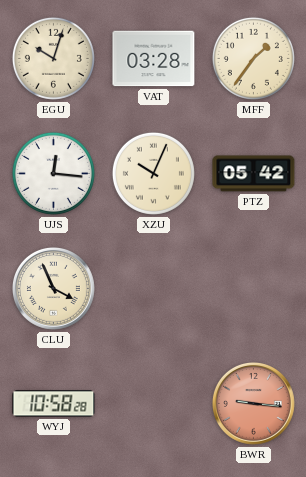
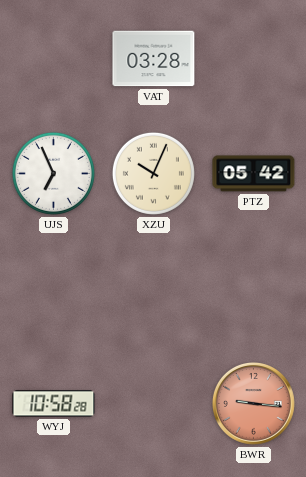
EGU: 10:03 -> none (53, 58)
MFF: 1:36 -> none (253, 58)
UJS: 12:16 -> 6:56 (53, 173)
CLU: 3:56 -> none (53, 288)
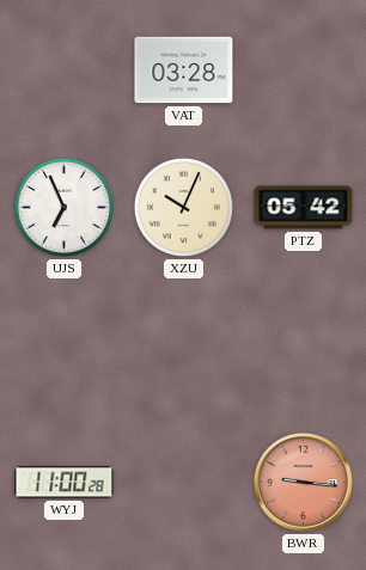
WYJ: 10:58 -> 11:00 (65, 483)
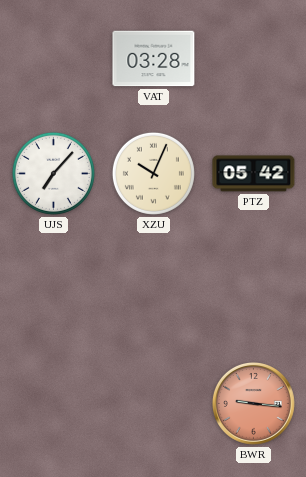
UJS: 6:56 -> 7:07 (53, 173)
WYJ: 11:00 -> none (65, 483)
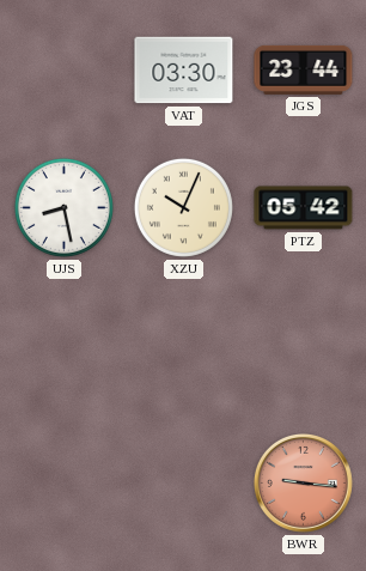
VAT: 03:28 -> 03:30 (184, 71)
JGS: none -> 23:44 (304, 69)
UJS: 7:07 -> 8:28 (63, 207)
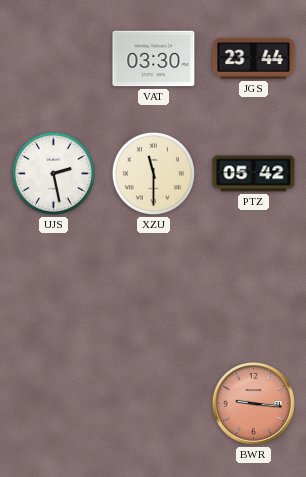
UJS: 8:28 -> 2:28 (53, 173)
XZU: 10:04 -> 11:30 (153, 173)
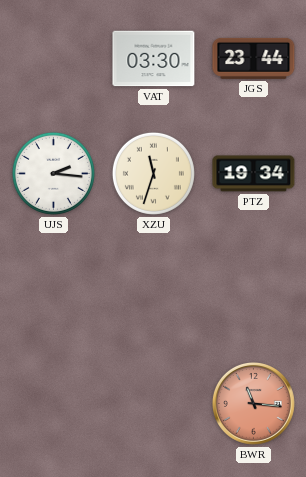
UJS: 2:28 -> 2:16 (53, 173)
XZU: 11:30 -> 11:33 (153, 173)
PTZ: 05:42 -> 19:34 (254, 174)
BWR: 9:16 -> 11:16 (253, 403)
